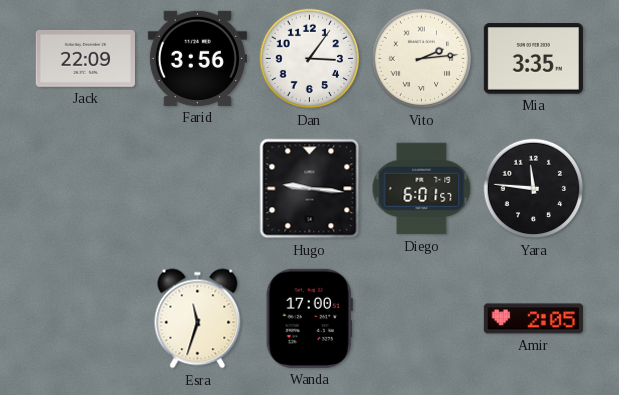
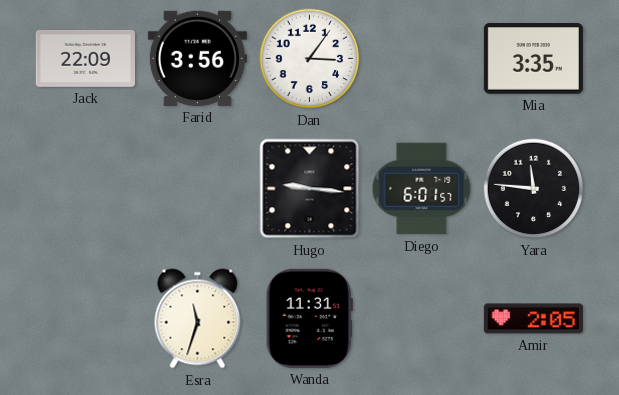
Vito: 2:14 -> none (422, 59)
Wanda: 17:00 -> 11:31 (309, 318)
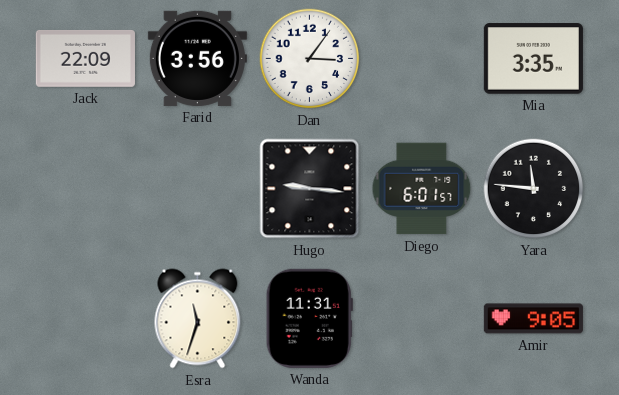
Amir: 2:05 -> 9:05 (533, 319)
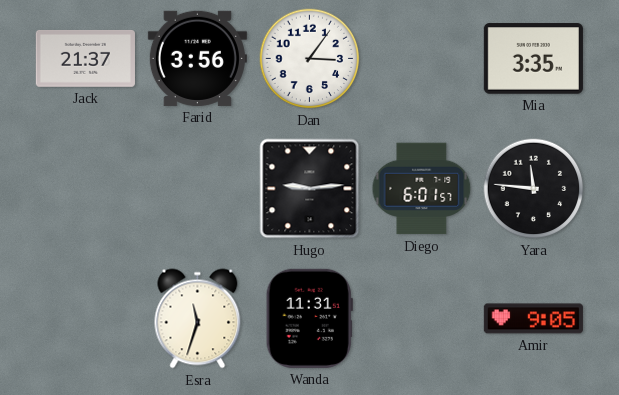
Jack: 22:09 -> 21:37 (85, 58)
Hugo: 9:16 -> 9:14 (310, 189)
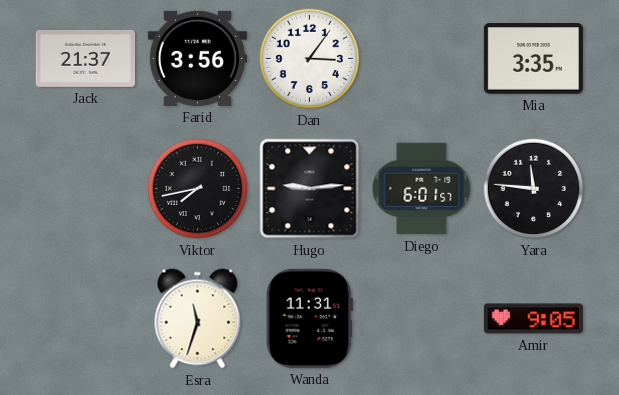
Viktor: none -> 7:43 (198, 189)
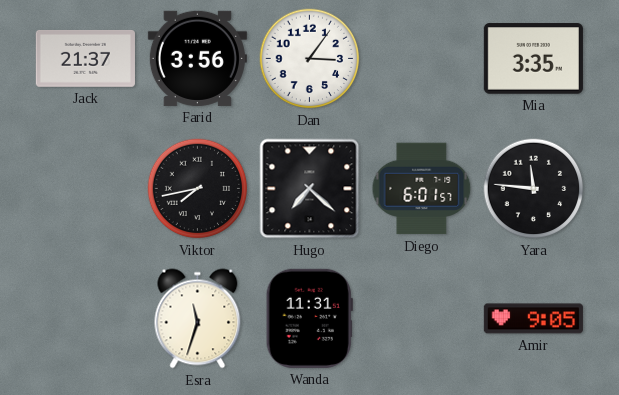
Hugo: 9:14 -> 7:22 (310, 189)
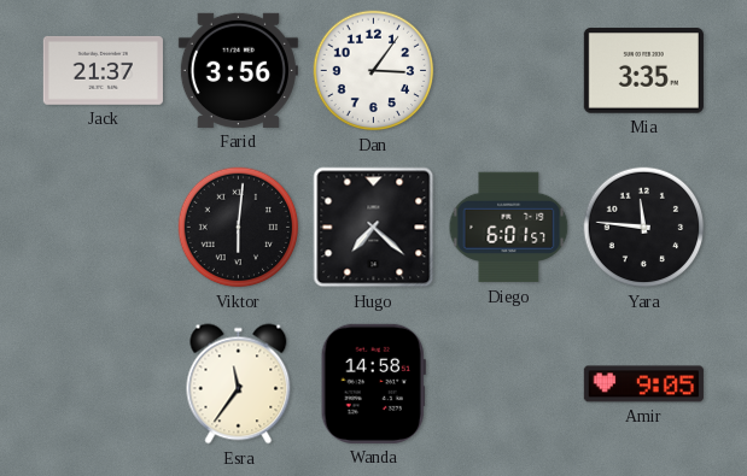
Viktor: 7:43 -> 6:01 (239, 228)
Esra: 11:33 -> 11:36 (239, 384)
Wanda: 11:31 -> 14:58 (373, 383)
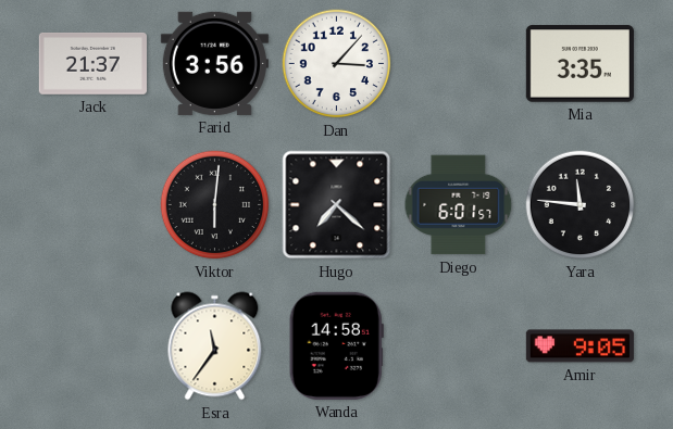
Dan: 3:06 -> 3:07 (337, 64)
